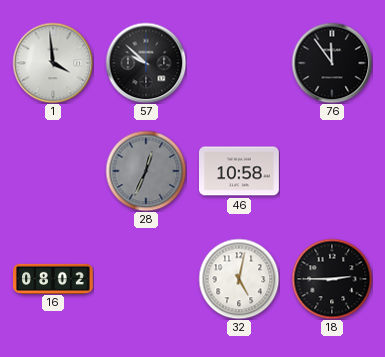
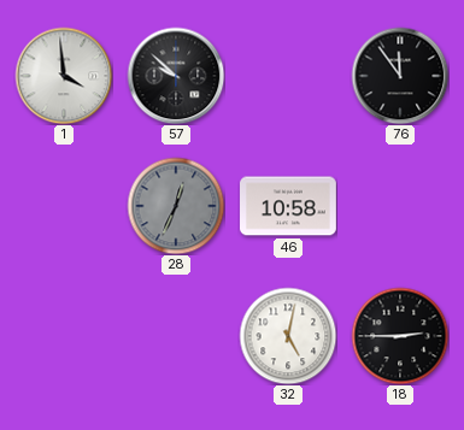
16: 08:02 -> none (54, 278)
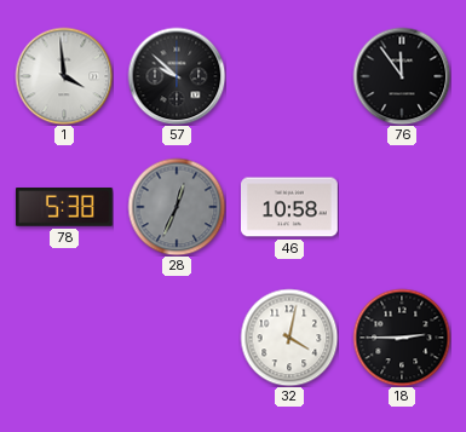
78: none -> 5:38 (64, 208)
32: 5:02 -> 4:02 (289, 338)
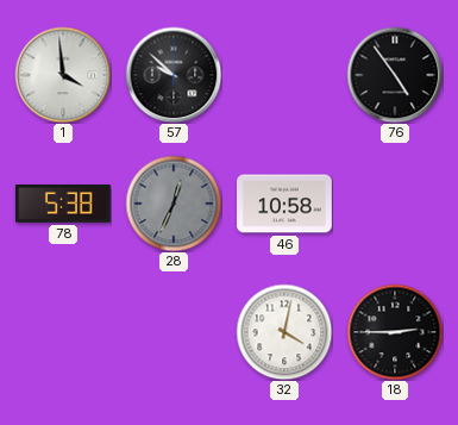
76: 11:54 -> 4:54 (395, 75)
